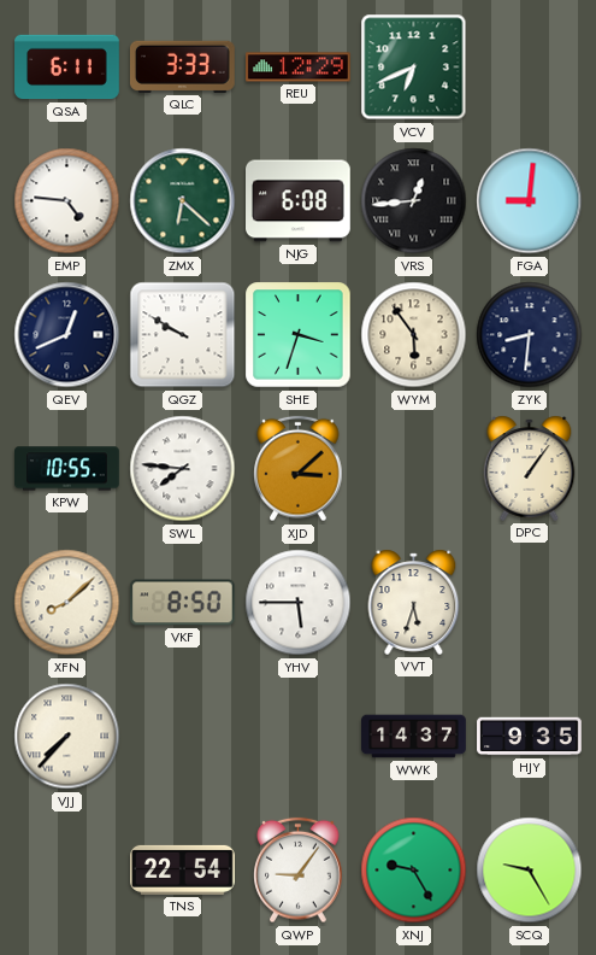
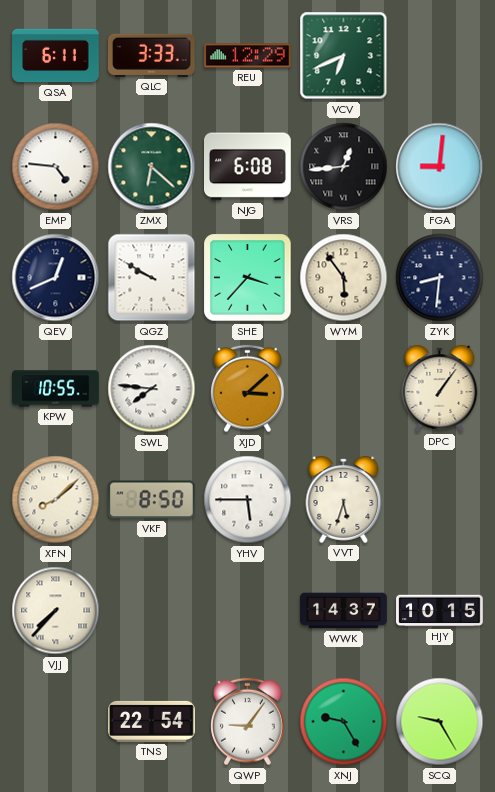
SHE: 3:33 -> 3:37 (248, 278)
HJY: 9:35 -> 10:15 (440, 611)
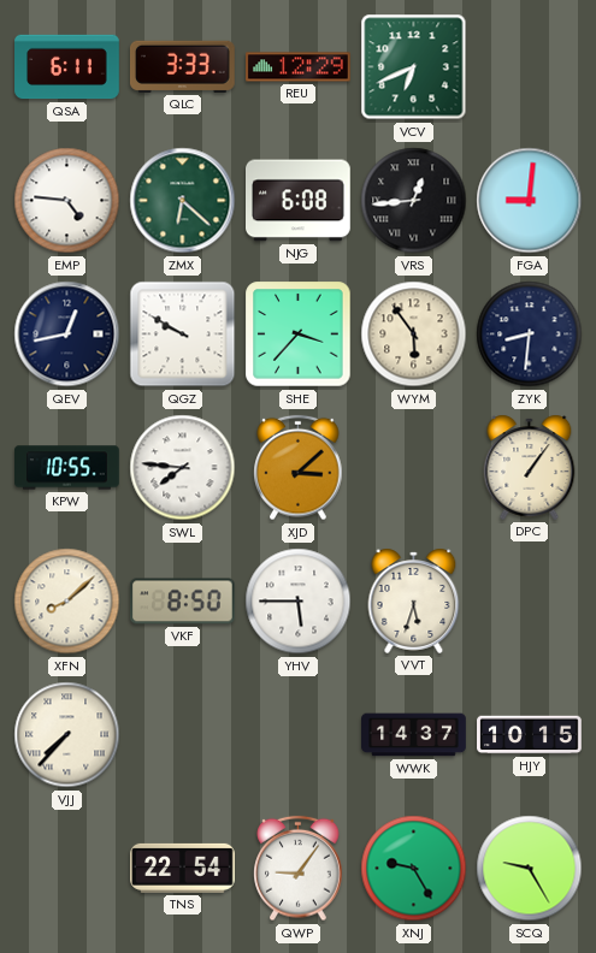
QEV: 12:41 -> 12:43 (67, 335)
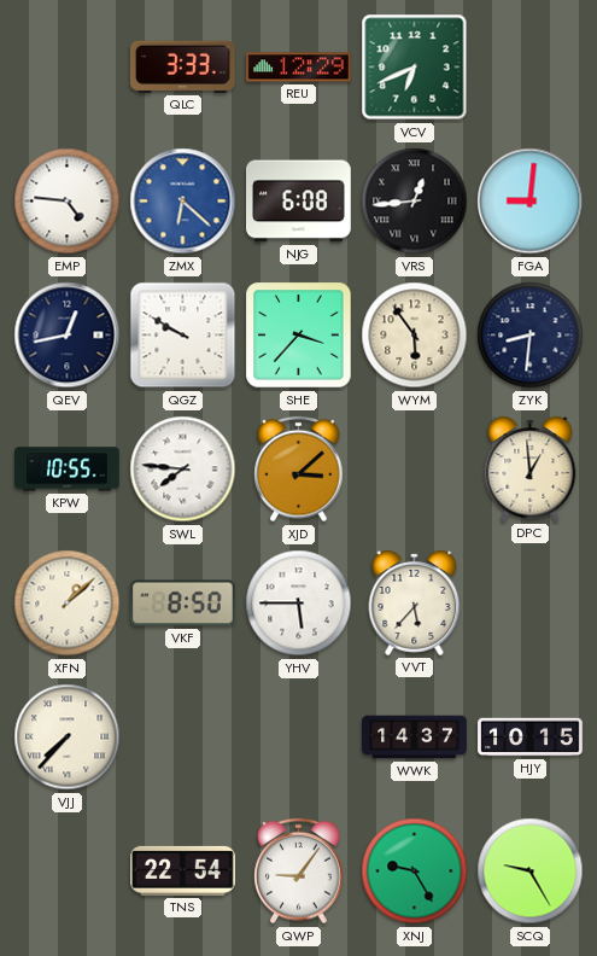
QSA: 6:11 -> none (67, 67)
ZMX dial: green -> blue (183, 202)
DPC: 1:06 -> 12:59 (531, 468)
XFN: 8:08 -> 1:08 (68, 604)
VVT: 5:33 -> 5:37 (415, 602)
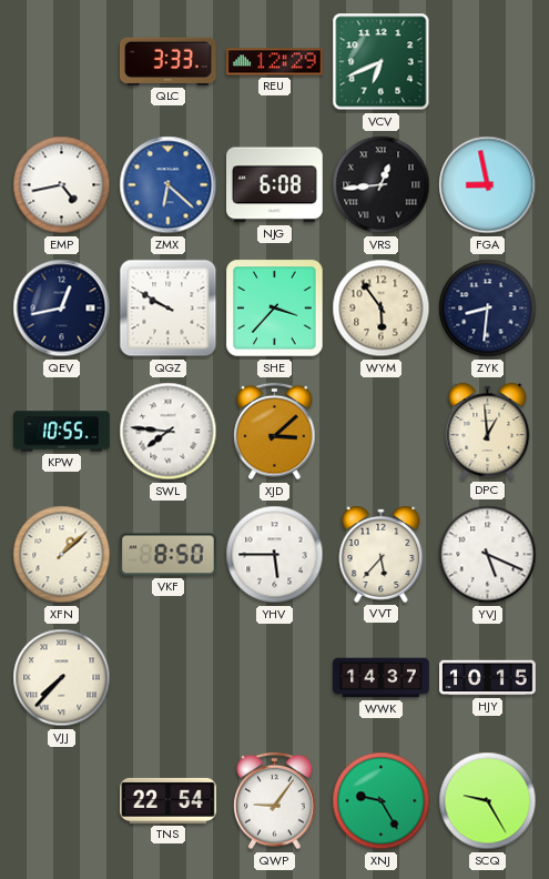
EMP: 4:46 -> 4:43 (62, 185)
FGA: 9:01 -> 8:58 (488, 185)
YVJ: none -> 5:19 (488, 555)
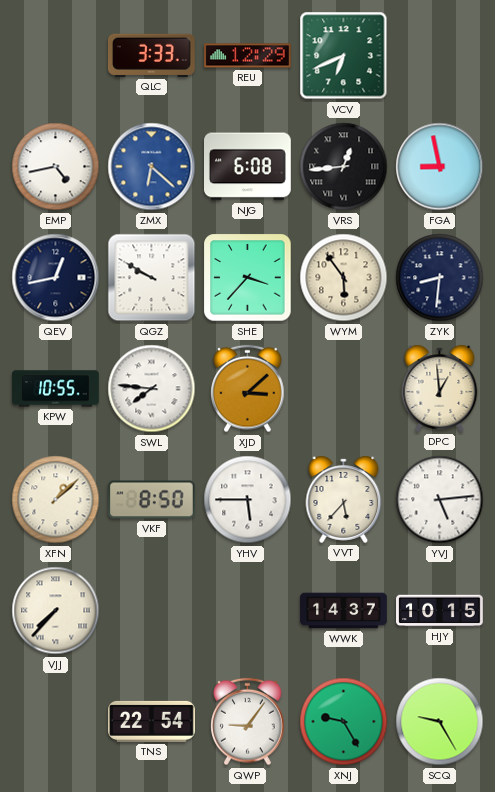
YVJ: 5:19 -> 5:14 (440, 500)
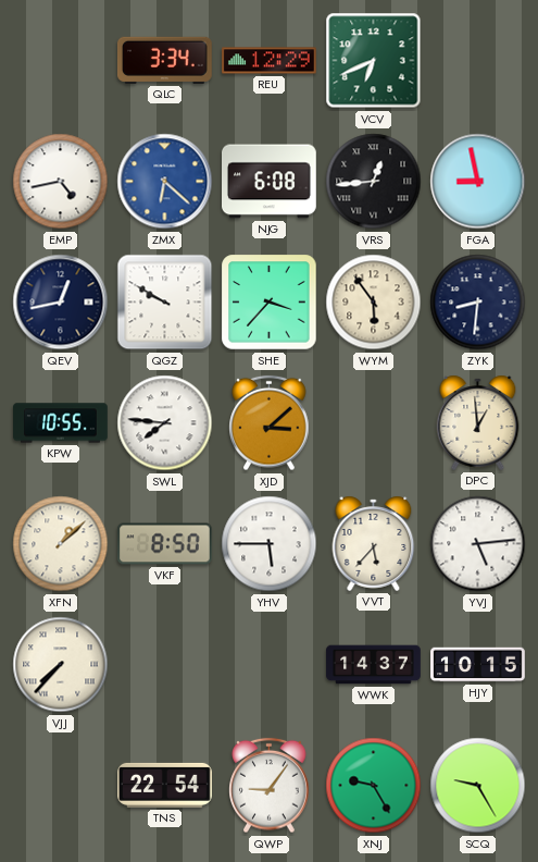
QLC: 3:33 -> 3:34 (164, 60)
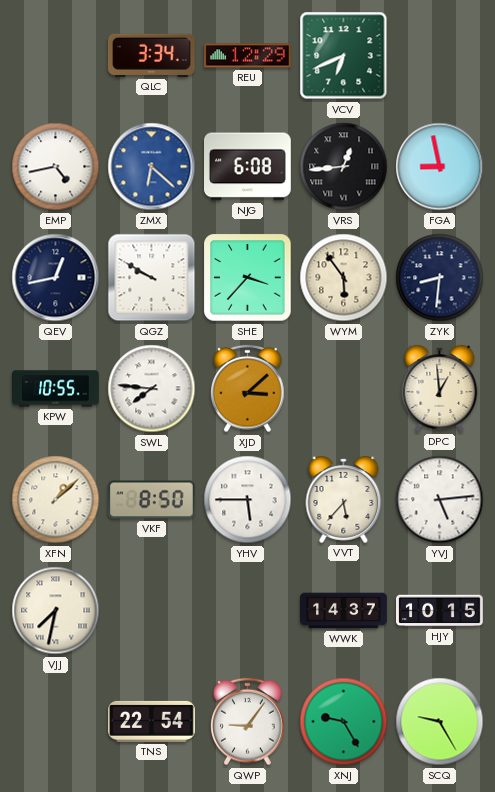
VJJ: 7:37 -> 7:32 (56, 611)
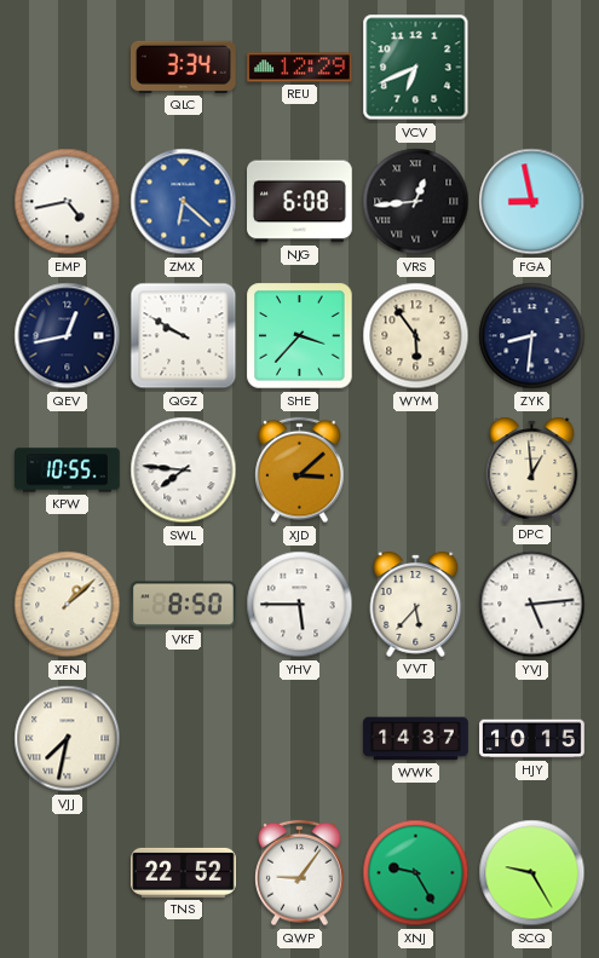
TNS: 22:54 -> 22:52 (184, 872)
